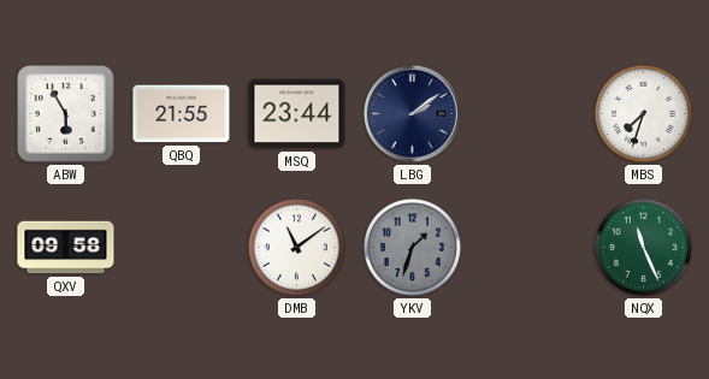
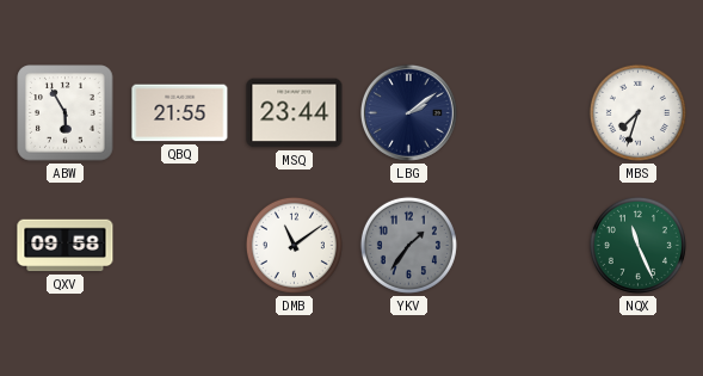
YKV: 1:33 -> 1:36 (408, 245)
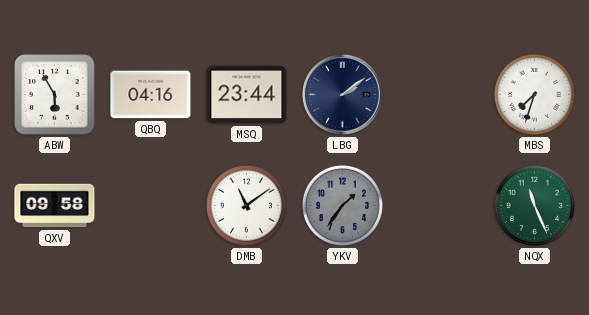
QBQ: 21:55 -> 04:16 (151, 95)
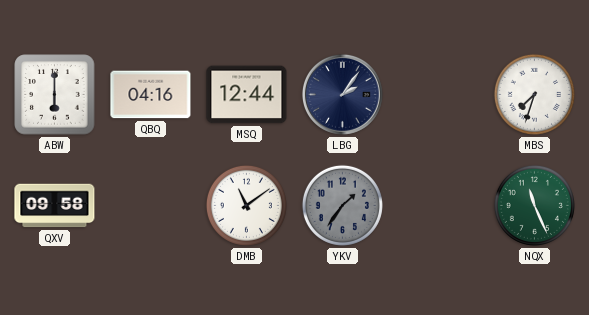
ABW: 5:55 -> 6:00 (55, 95)
MSQ: 23:44 -> 12:44 (247, 95)
LBG: 2:09 -> 2:06 (342, 94)
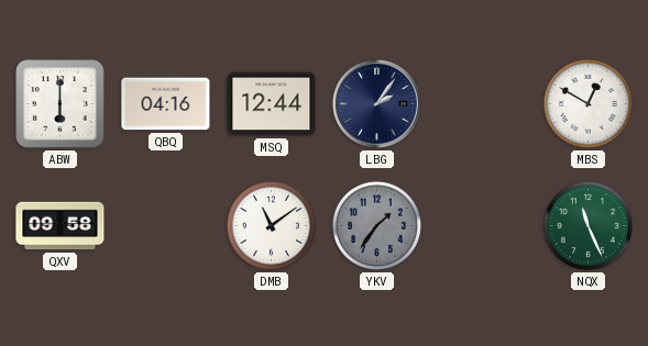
MBS: 7:33 -> 12:50 (587, 103)
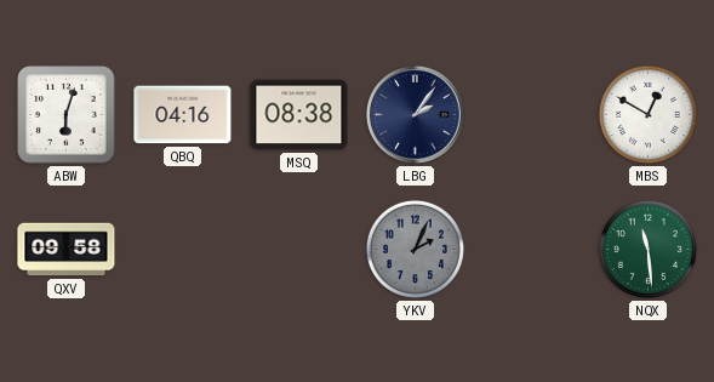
ABW: 6:00 -> 6:03 (67, 115)
MSQ: 12:44 -> 08:38 (299, 115)
DMB: 11:09 -> none (271, 225)
YKV: 1:36 -> 2:04 (415, 249)
NQX: 11:26 -> 11:29 (647, 249)
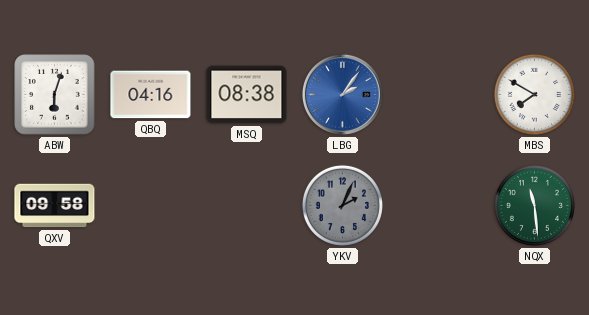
LBG dial: navy -> blue (342, 94)
MBS: 12:50 -> 7:50 (534, 94)
